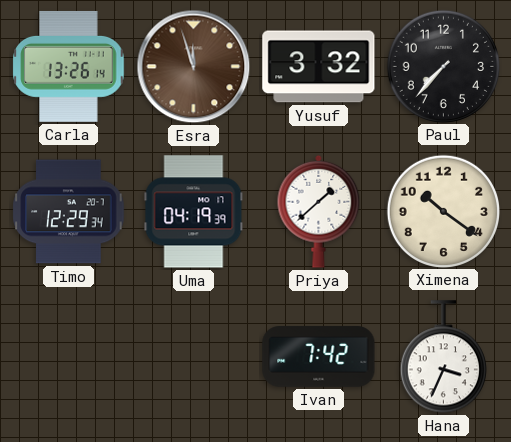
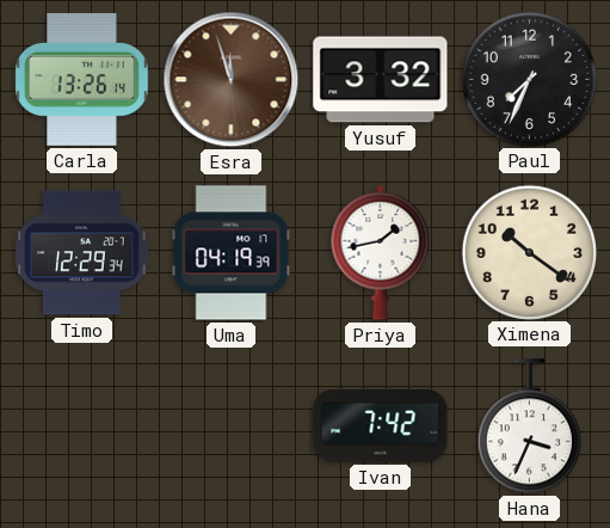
Paul: 7:37 -> 7:34 (529, 79)
Priya: 1:38 -> 1:43 (381, 252)
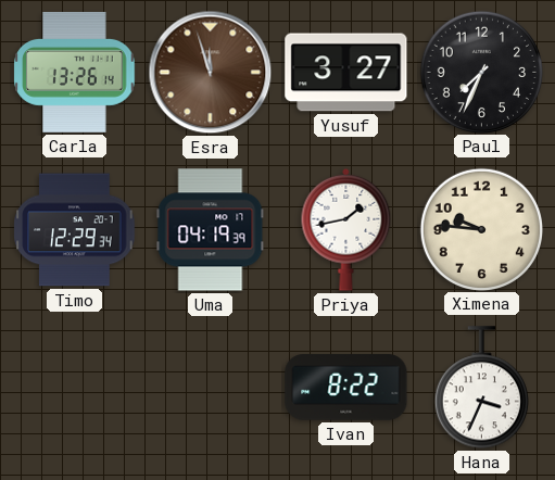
Yusuf: 3:32 -> 3:27 (346, 73)
Ximena: 10:21 -> 9:46 (481, 229)
Ivan: 7:42 -> 8:22 (346, 388)
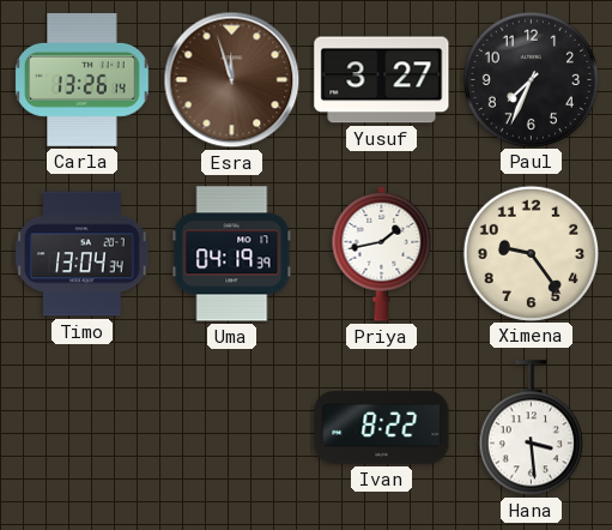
Timo: 12:29 -> 13:04 (83, 254)
Ximena: 9:46 -> 9:24 (531, 253)
Hana: 3:34 -> 3:29 (531, 428)
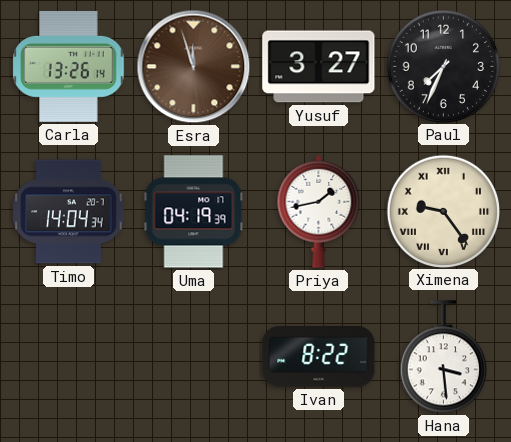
Timo: 13:04 -> 14:04 (69, 212)
Ximena numerals: Arabic -> Roman (443, 211)
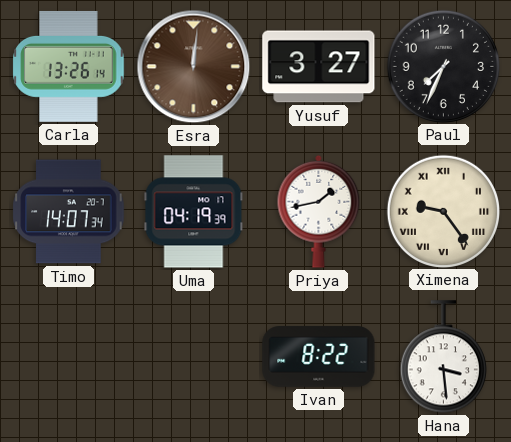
Esra: 11:57 -> 12:01 (194, 67)
Timo: 14:04 -> 14:07 (69, 212)
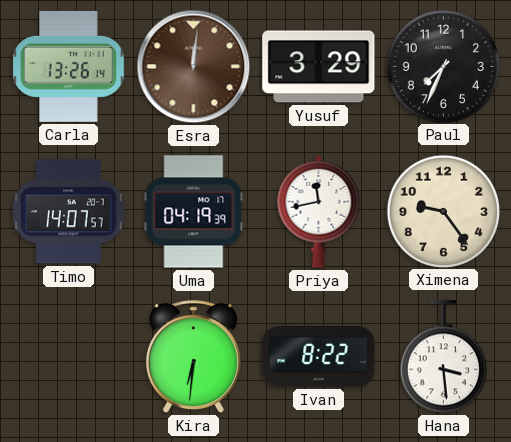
Yusuf: 3:27 -> 3:29 (319, 67)
Timo: 14:07:34 -> 14:07:57 (69, 212)
Priya: 1:43 -> 11:43 (319, 211)
Ximena numerals: Roman -> Arabic (443, 211)
Kira: none -> 6:31 (193, 357)
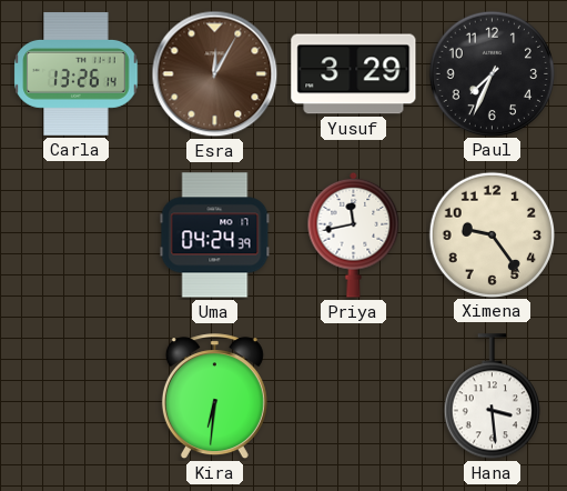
Esra: 12:01 -> 12:05 (215, 74)
Timo: 14:07 -> none (69, 212)
Uma: 04:19 -> 04:24 (215, 236)
Ivan: 8:22 -> none (319, 357)
